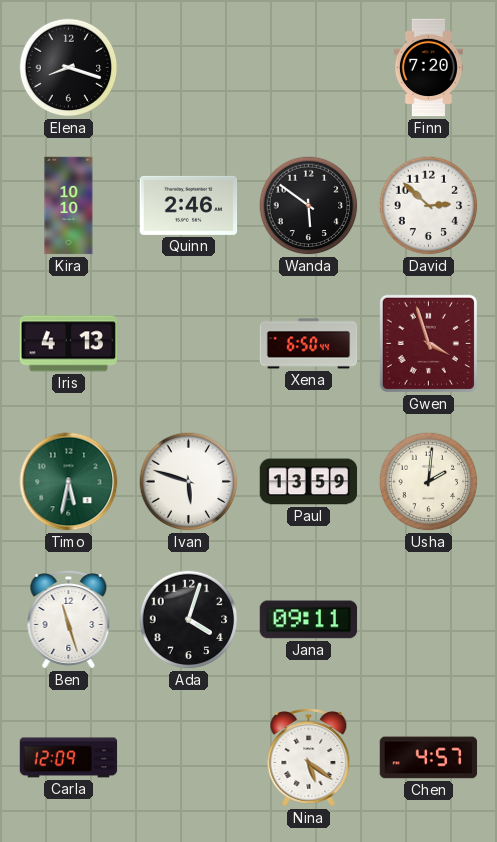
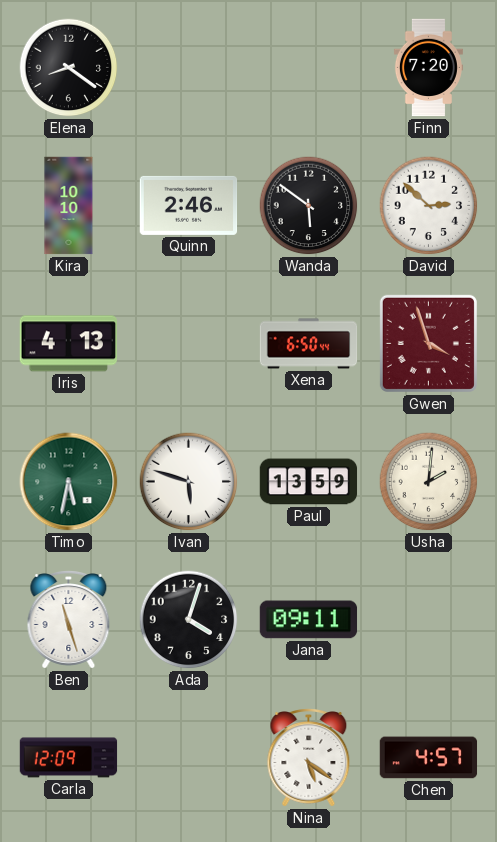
Elena: 8:18 -> 8:21 (69, 68)
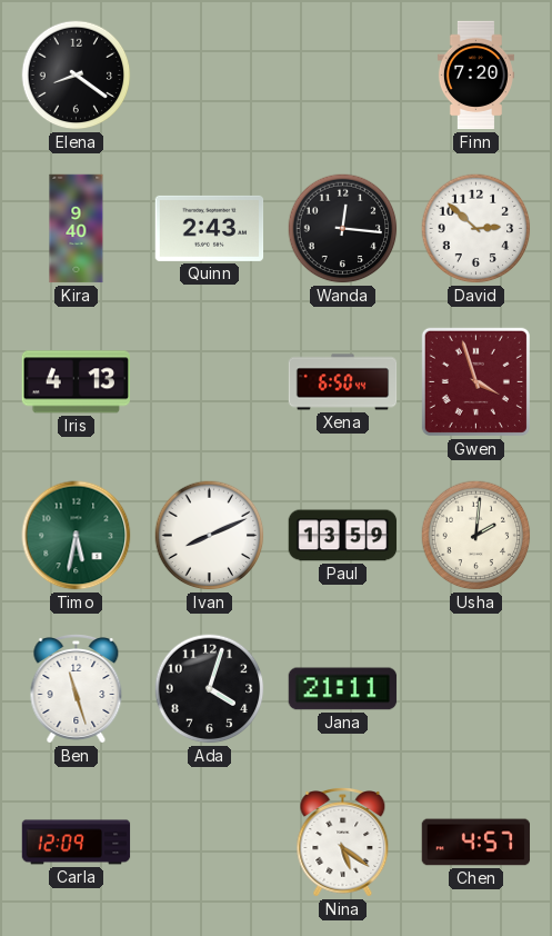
Kira: 10:10 -> 9:40 (77, 229)
Quinn: 2:46 -> 2:43 (210, 228)
Wanda: 5:51 -> 12:16 (343, 229)
Ivan: 5:48 -> 8:11 (210, 536)
Jana: 09:11 -> 21:11 (343, 689)
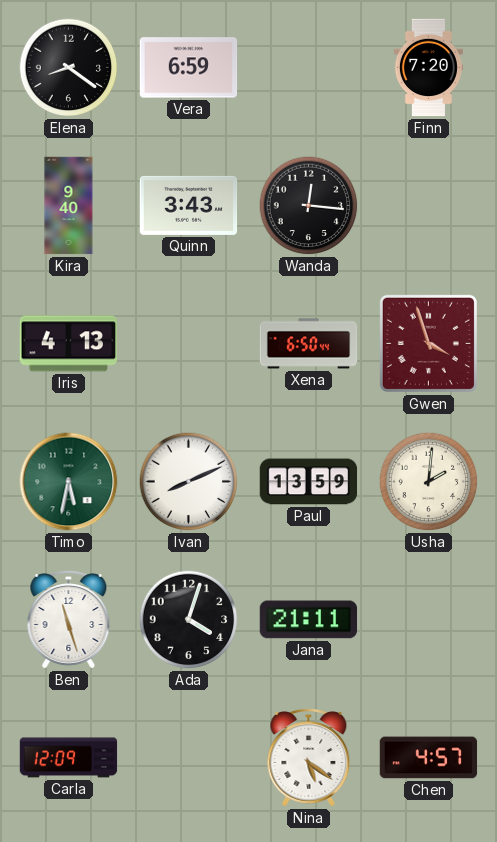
Vera: none -> 6:59 (189, 68)
Quinn: 2:43 -> 3:43 (189, 205)
David: 2:52 -> none (476, 229)
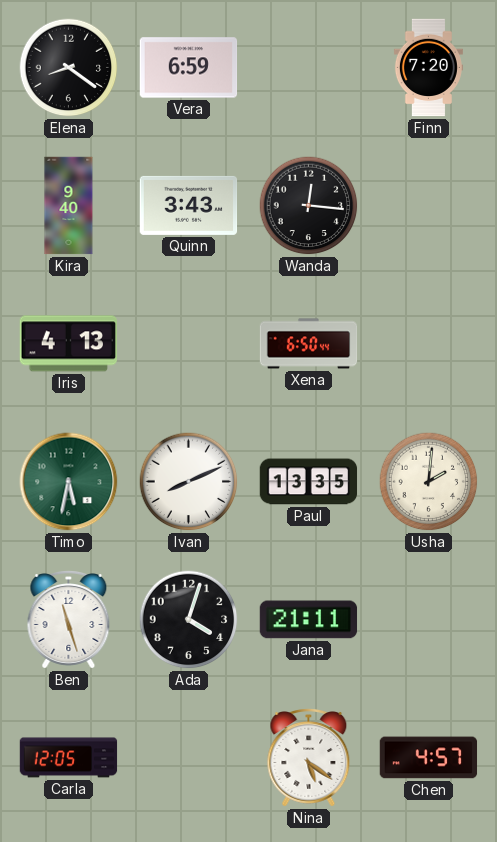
Gwen: 3:57 -> none (428, 343)
Paul: 13:59 -> 13:35 (309, 482)
Carla: 12:09 -> 12:05 (69, 758)
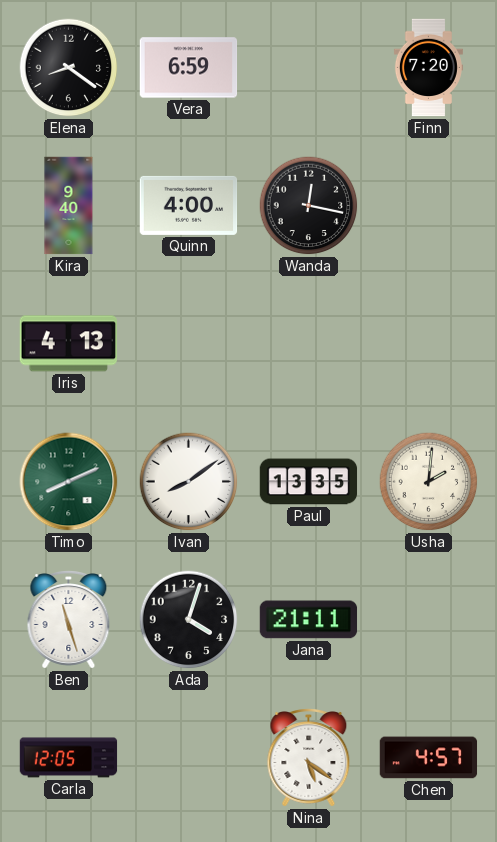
Quinn: 3:43 -> 4:00 (189, 205)
Wanda: 12:16 -> 12:17 (309, 206)
Xena: 6:50 -> none (309, 344)
Timo: 5:32 -> 8:11 (69, 482)
Ivan: 8:11 -> 8:09 (189, 482)
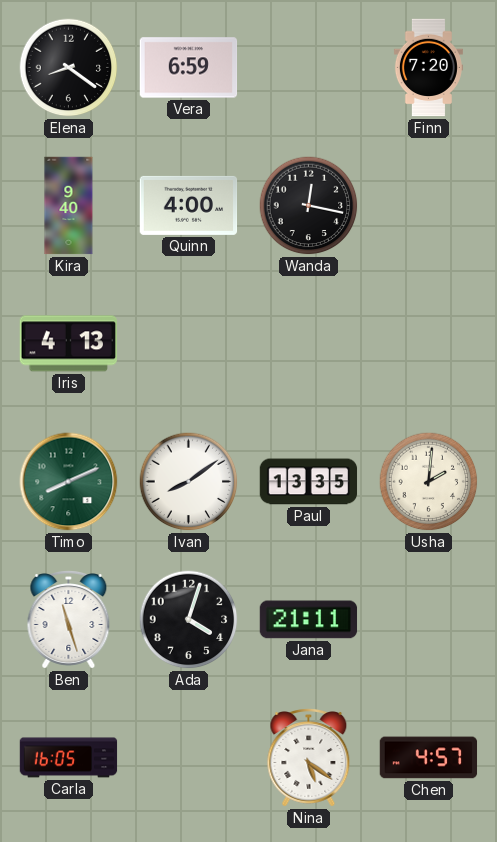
Carla: 12:05 -> 16:05 (69, 758)
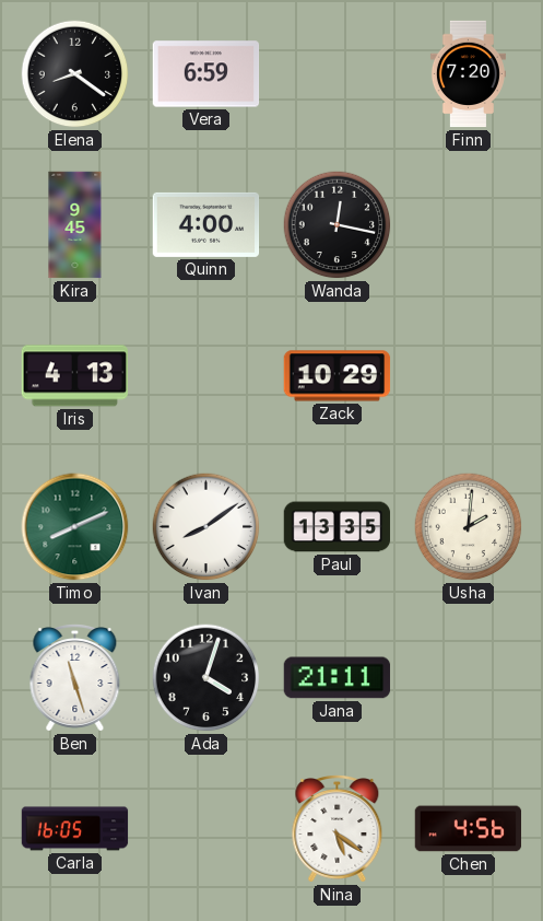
Kira: 9:40 -> 9:45 (75, 225)
Zack: none -> 10:29 (338, 376)
Chen: 4:57 -> 4:56 (469, 829)
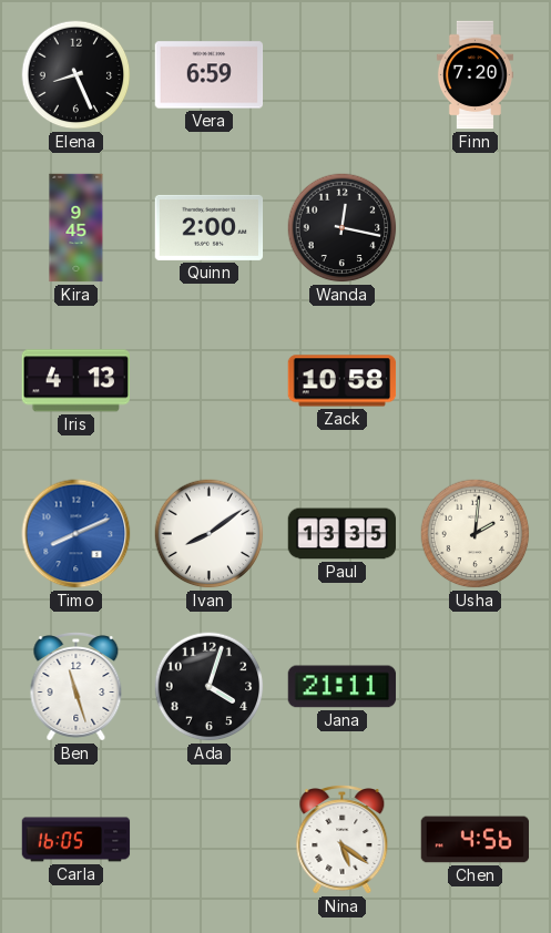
Elena: 8:21 -> 8:26 (76, 75)
Quinn: 4:00 -> 2:00 (210, 227)
Zack: 10:29 -> 10:58 (343, 381)
Timo dial: green -> blue (76, 534)
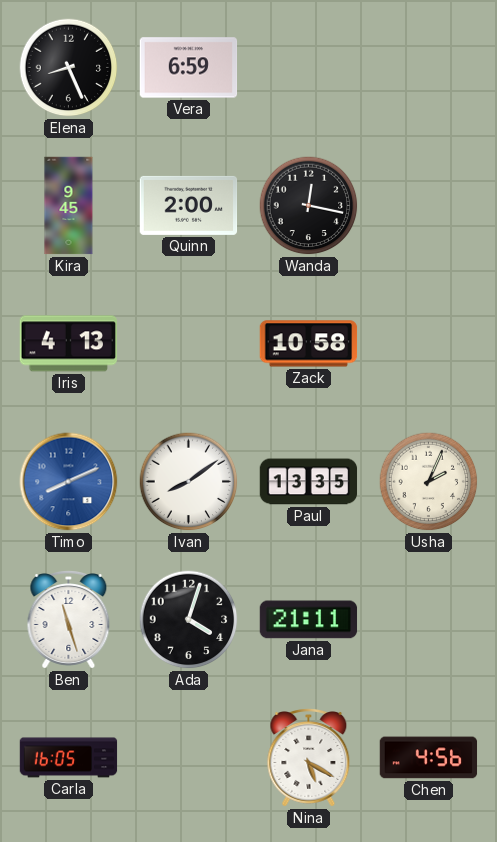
Finn: 7:20 -> none (475, 75)
Usha: 2:01 -> 2:04 (429, 482)
Nina: 5:21 -> 5:20 (309, 758)
